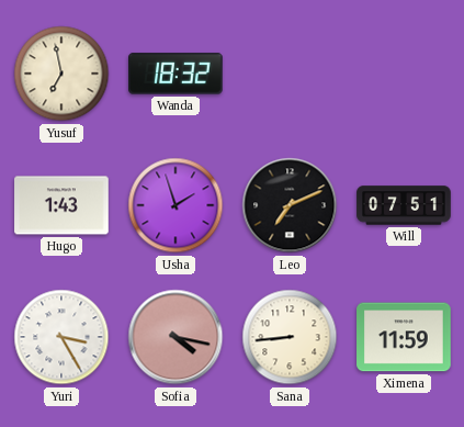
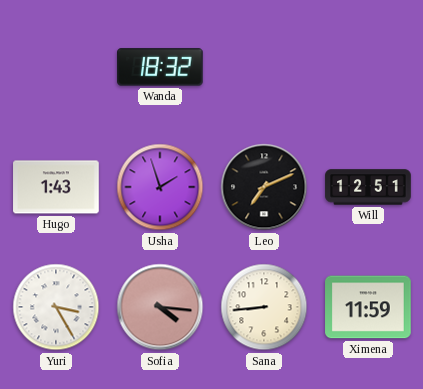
Yusuf: 6:58 -> none (61, 74)
Will: 07:51 -> 12:51 (368, 187)
Sofia: 4:17 -> 4:16 (160, 307)
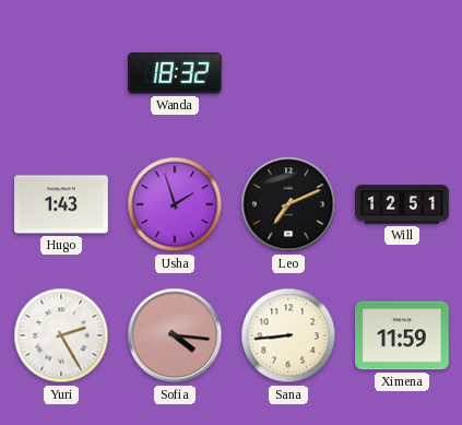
Yuri: 3:25 -> 2:25 (61, 335)
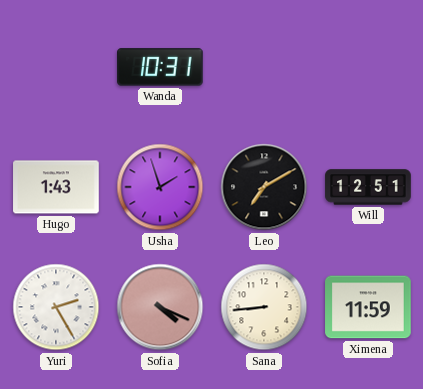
Wanda: 18:32 -> 10:31 (161, 67)
Leo: 7:11 -> 7:10 (264, 187)
Sofia: 4:16 -> 4:19 (160, 307)
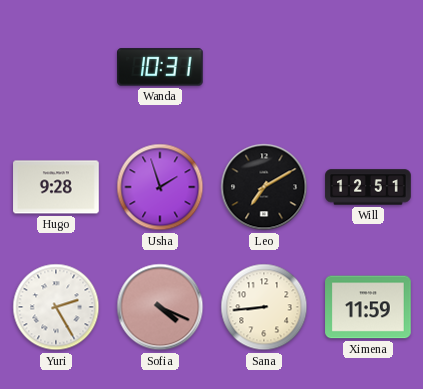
Hugo: 1:43 -> 9:28 (56, 187)
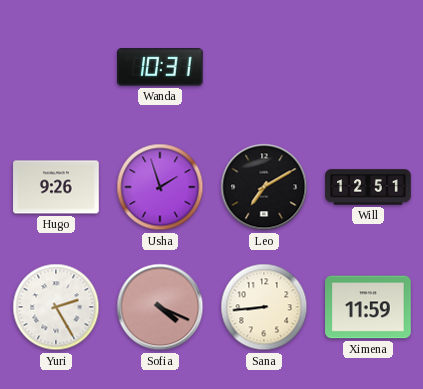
Hugo: 9:28 -> 9:26 (56, 187)
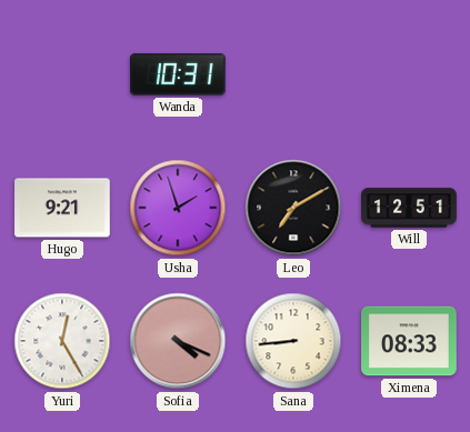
Hugo: 9:26 -> 9:21 (62, 208)
Yuri: 2:25 -> 12:25 (62, 341)
Ximena: 11:59 -> 08:33 (409, 341)
